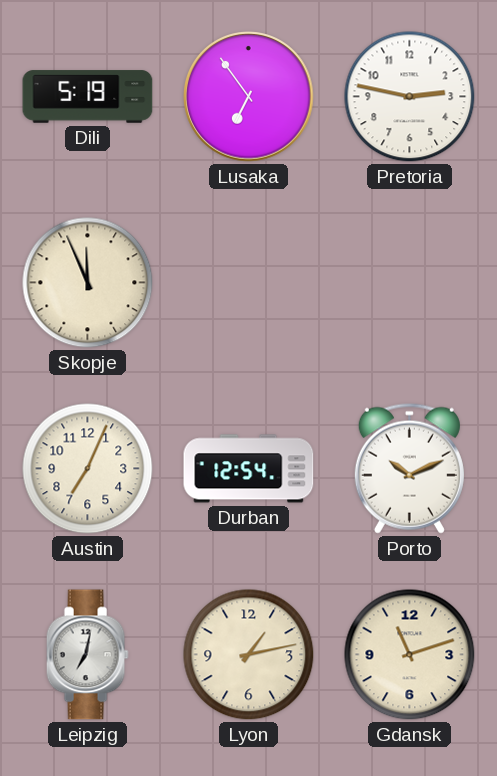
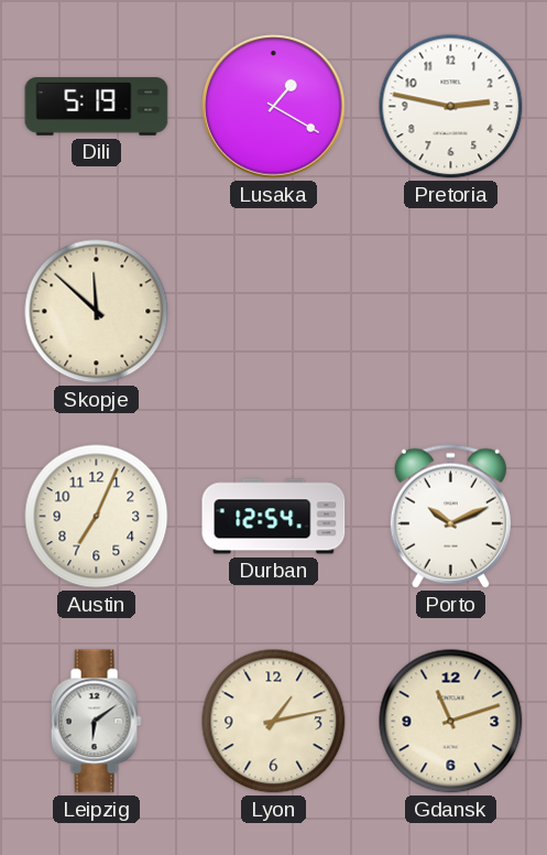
Lusaka: 6:54 -> 1:20 (274, 107)
Skopje: 11:56 -> 11:52 (97, 312)
Leipzig: 7:02 -> 6:09 (96, 722)
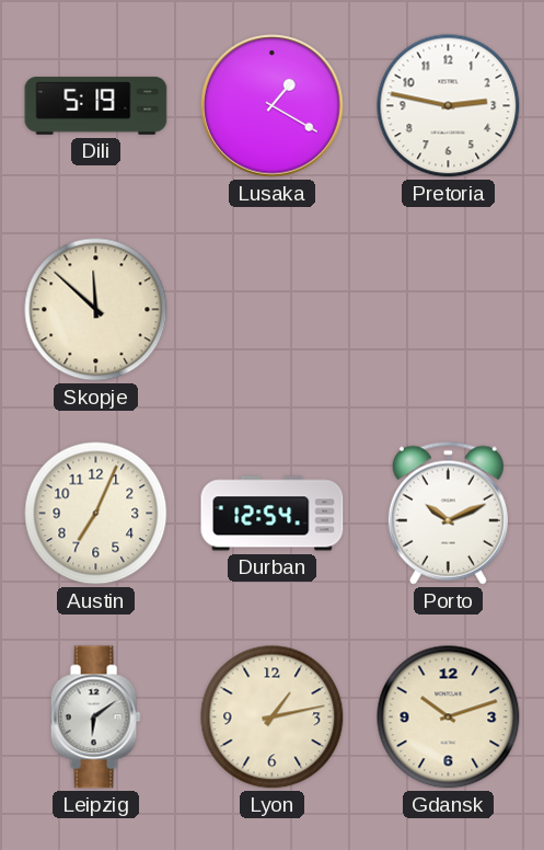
Gdansk: 11:12 -> 10:12 (449, 717)
